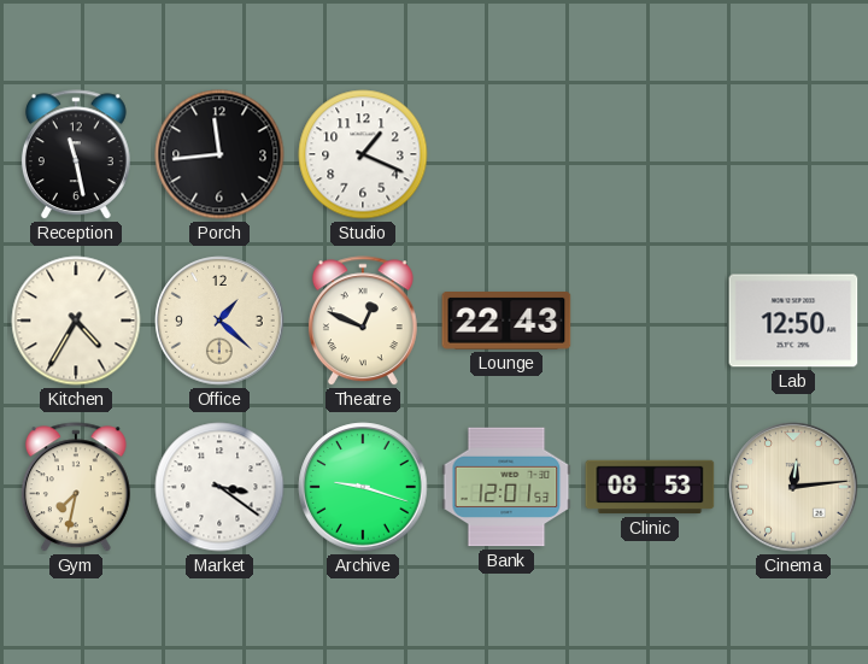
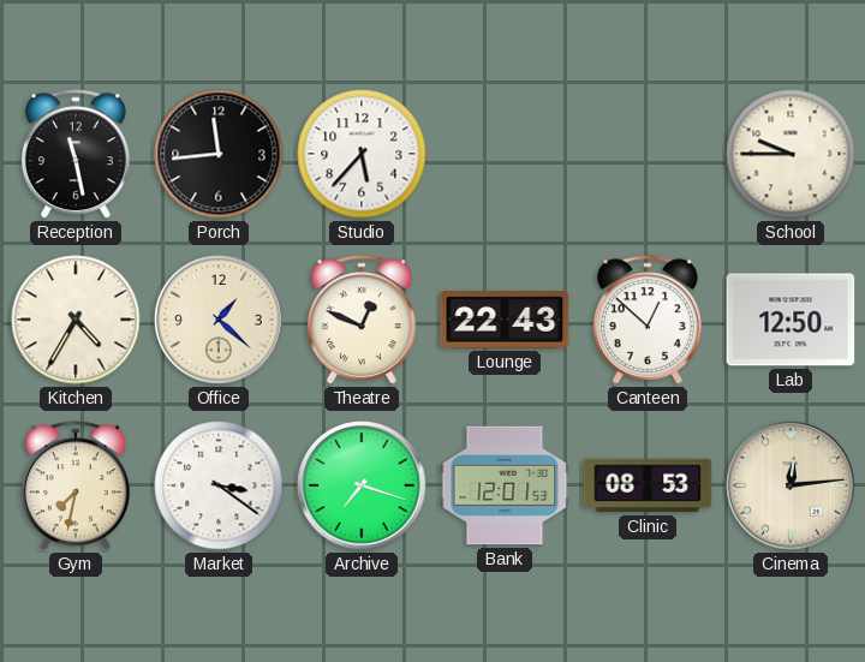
Studio: 1:19 -> 5:37 (362, 154)
School: none -> 9:45 (791, 154)
Canteen: none -> 12:52 (648, 321)
Archive: 9:18 -> 7:18 (362, 485)
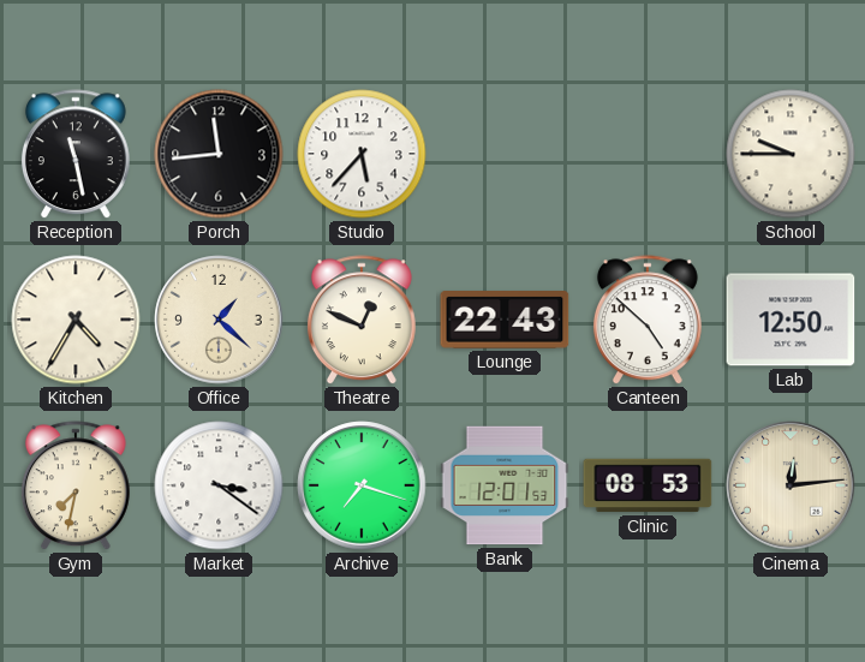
Canteen: 12:52 -> 4:52 (648, 321)
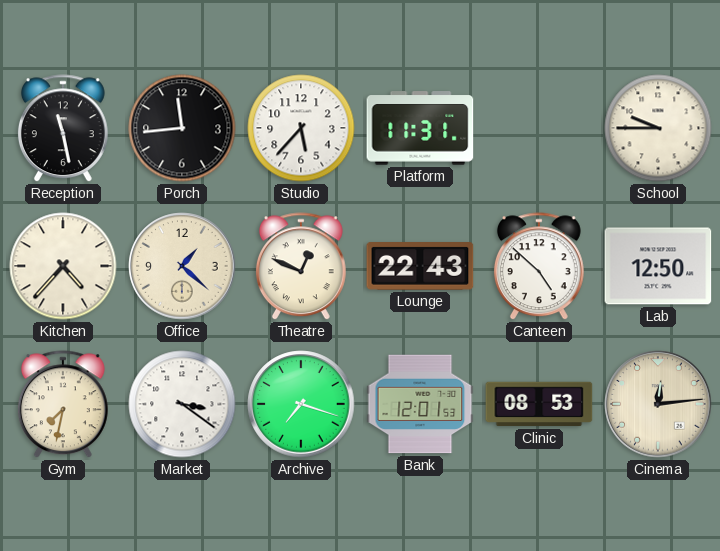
Platform: none -> 11:31 (420, 128)
Kitchen: 4:35 -> 4:37 (63, 266)
